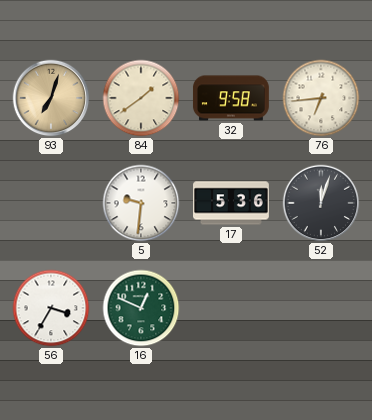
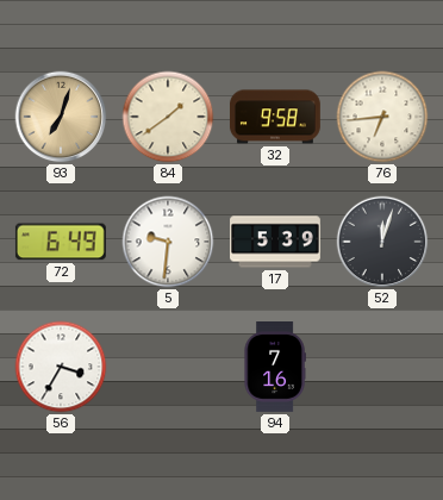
72: none -> 6:49 (61, 242)
17: 5:36 -> 5:39 (276, 242)
16: 12:49 -> none (141, 308)
94: none -> 7:16 (275, 368)
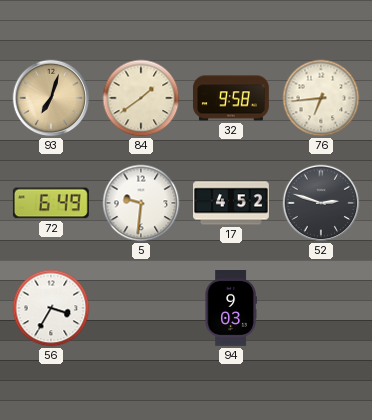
17: 5:39 -> 4:52 (232, 203)
52: 12:03 -> 2:48 (321, 203)
94: 7:16 -> 9:03 (231, 309)
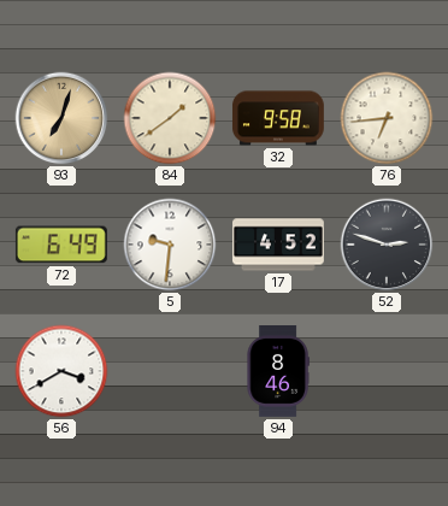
56: 3:35 -> 3:40 (61, 371)
94: 9:03 -> 8:46 (278, 372)
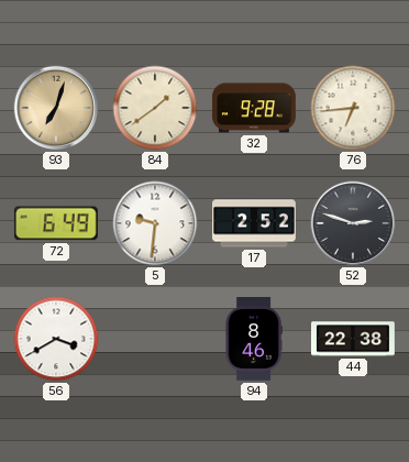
32: 9:58 -> 9:28 (254, 108)
17: 4:52 -> 2:52 (255, 223)
44: none -> 22:38 (353, 339)
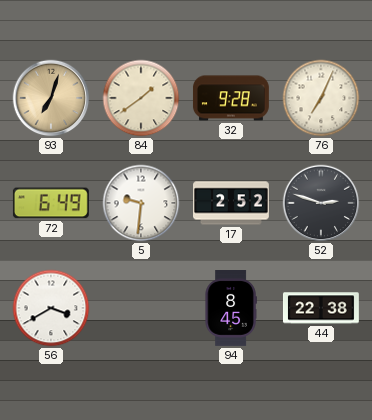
76: 6:44 -> 7:04 (321, 98)
94: 8:46 -> 8:45 (231, 309)
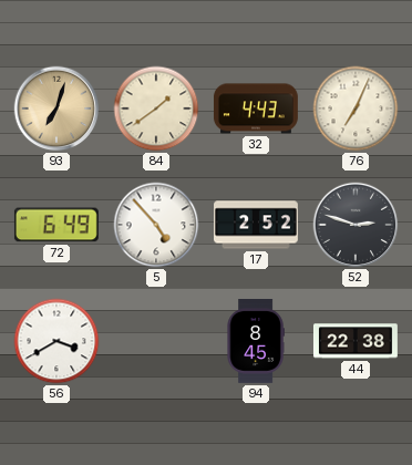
32: 9:28 -> 4:43 (256, 108)
5: 9:31 -> 4:53 (156, 225)
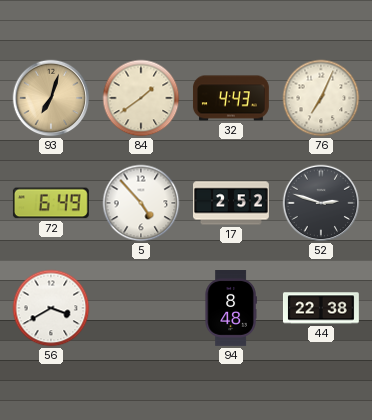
94: 8:45 -> 8:48 (231, 309)
